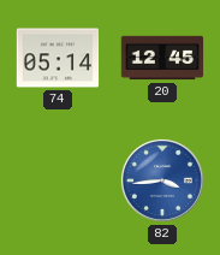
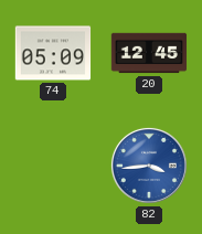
74: 05:14 -> 05:09 (53, 53)
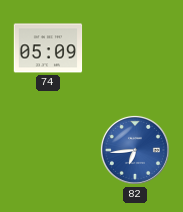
20: 12:45 -> none (149, 53)
82: 3:44 -> 6:44 (135, 150)
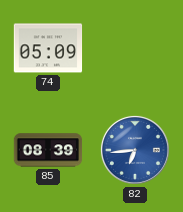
85: none -> 08:39 (48, 150)
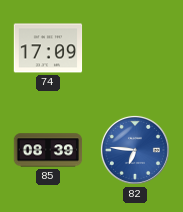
74: 05:09 -> 17:09 (48, 48)
82: 6:44 -> 6:46 (135, 150)
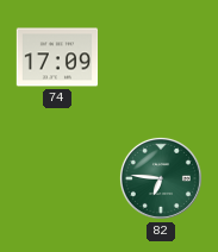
85: 08:39 -> none (48, 150)
82 dial: blue -> green (161, 178)
